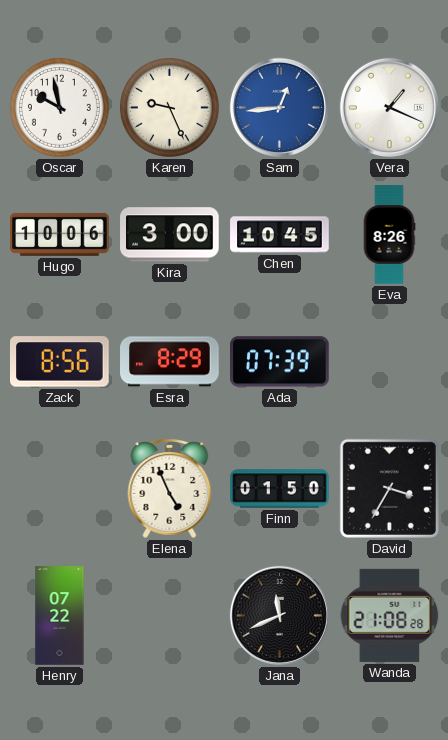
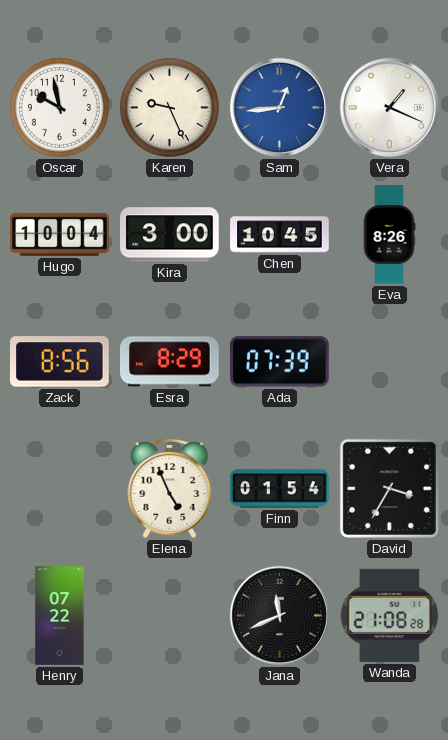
Hugo: 10:06 -> 10:04 (60, 234)
Finn: 01:50 -> 01:54 (280, 489)
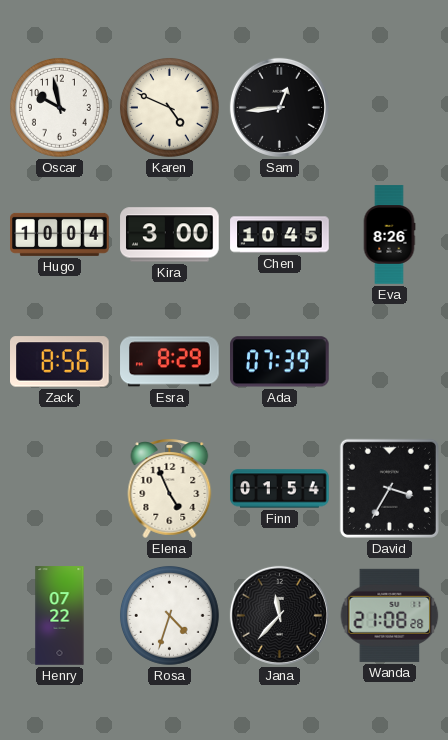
Karen: 9:26 -> 4:49 (169, 107)
Sam dial: blue -> black (279, 107)
Vera: 1:19 -> none (389, 107)
Rosa: none -> 4:33 (169, 615)
Jana: 11:41 -> 11:37 (279, 615)
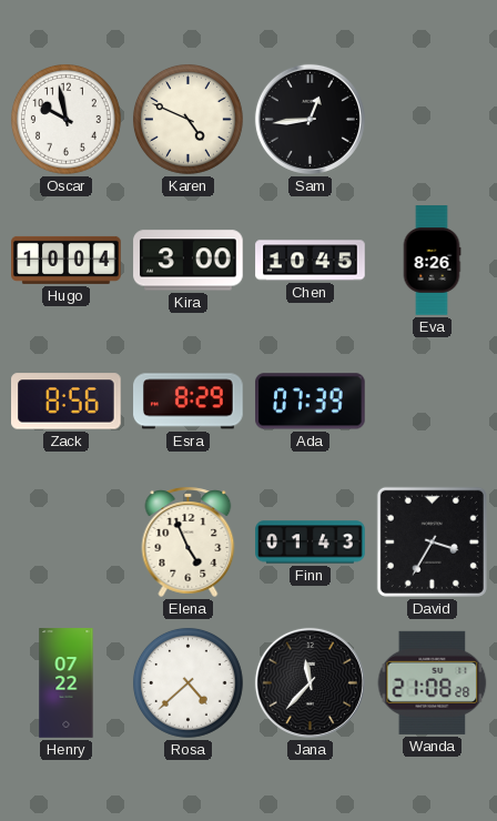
Finn: 01:54 -> 01:43 (311, 543)
Rosa: 4:33 -> 4:38 (187, 682)
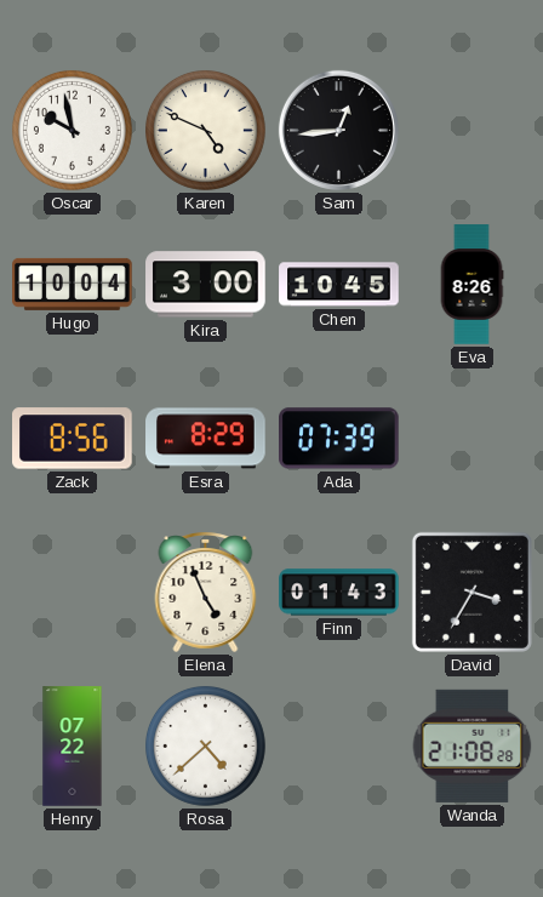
Jana: 11:37 -> none (310, 682)
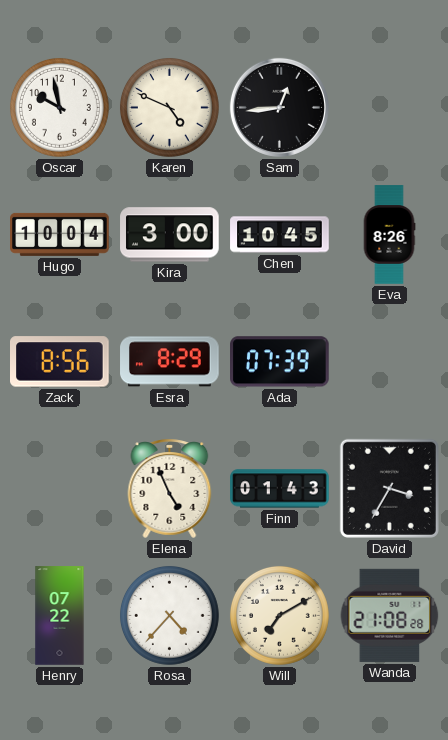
Rosa: 4:38 -> 4:37 (169, 615)
Will: none -> 7:10 (279, 615)
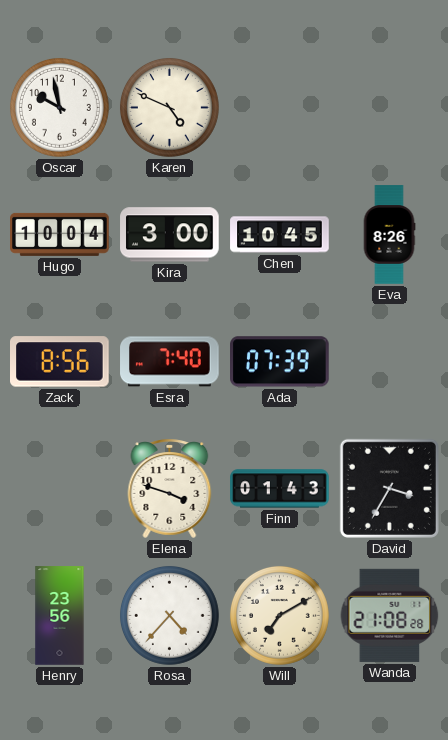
Sam: 12:44 -> none (279, 107)
Esra: 8:29 -> 7:40 (170, 362)
Elena: 4:56 -> 3:48 (170, 488)
Henry: 07:22 -> 23:56 (60, 616)
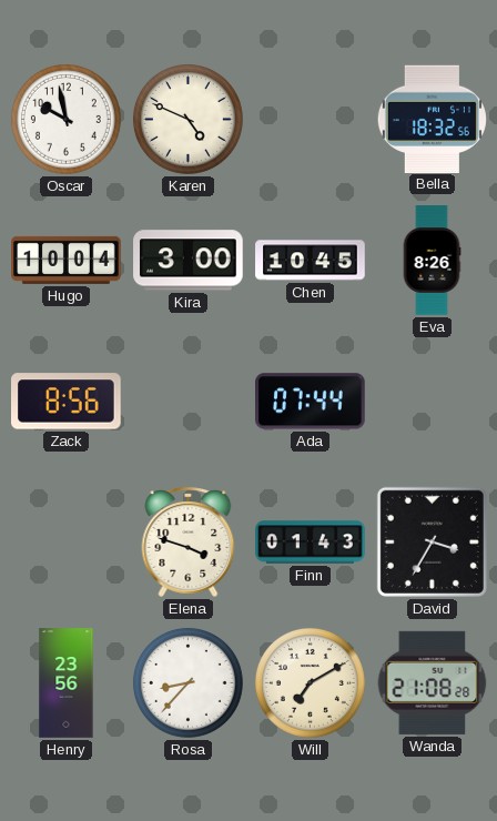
Bella: none -> 18:32 (432, 119)
Esra: 7:40 -> none (170, 362)
Ada: 07:39 -> 07:44 (311, 402)
Rosa: 4:37 -> 8:37 (187, 682)
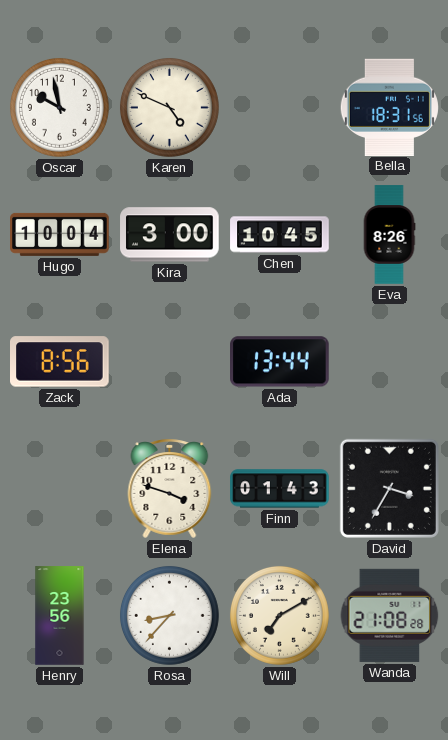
Bella: 18:32 -> 18:31 (389, 107)
Ada: 07:44 -> 13:44 (280, 362)
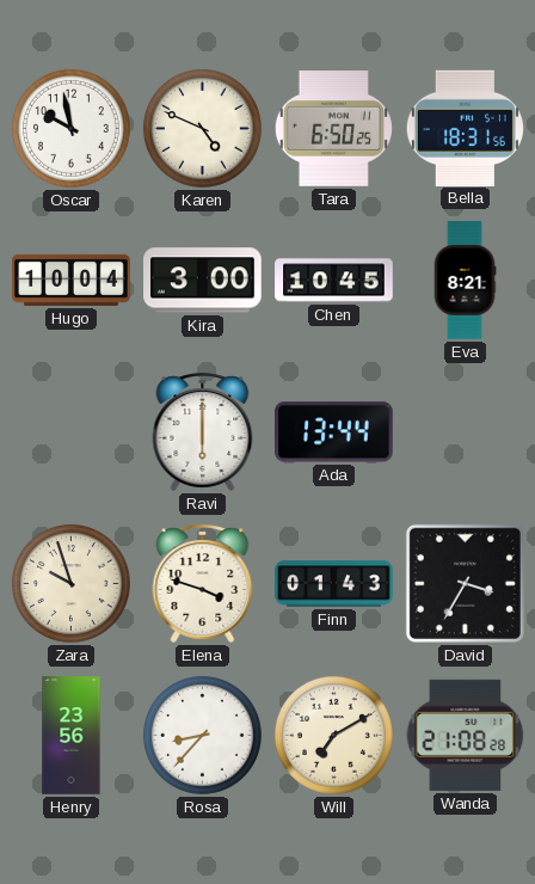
Tara: none -> 6:50 (333, 129)
Eva: 8:26 -> 8:21 (465, 281)
Zack: 8:56 -> none (60, 362)
Ravi: none -> 6:00 (203, 431)
Zara: none -> 9:57 (70, 583)
